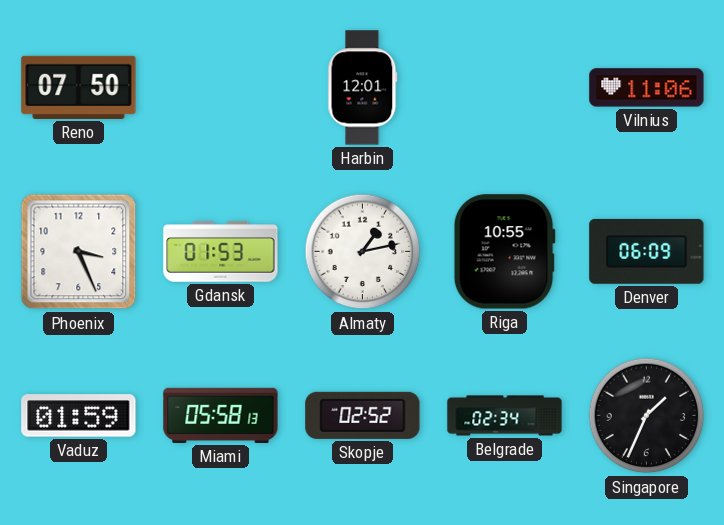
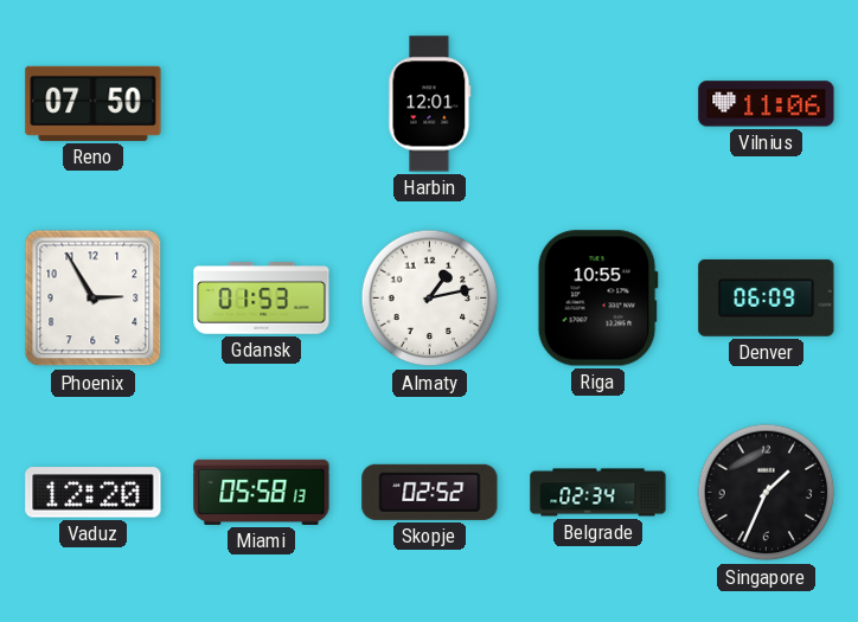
Phoenix: 3:26 -> 2:55 (94, 299)
Vaduz: 01:59 -> 12:20 (94, 493)
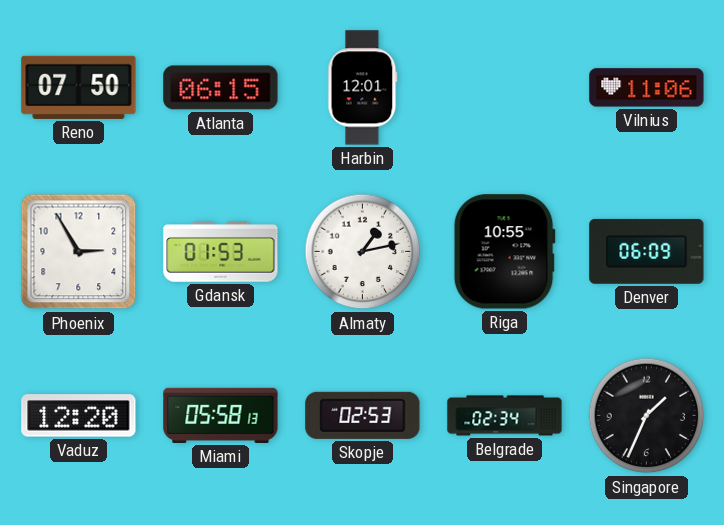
Atlanta: none -> 06:15 (221, 88)
Skopje: 02:52 -> 02:53 (363, 415)
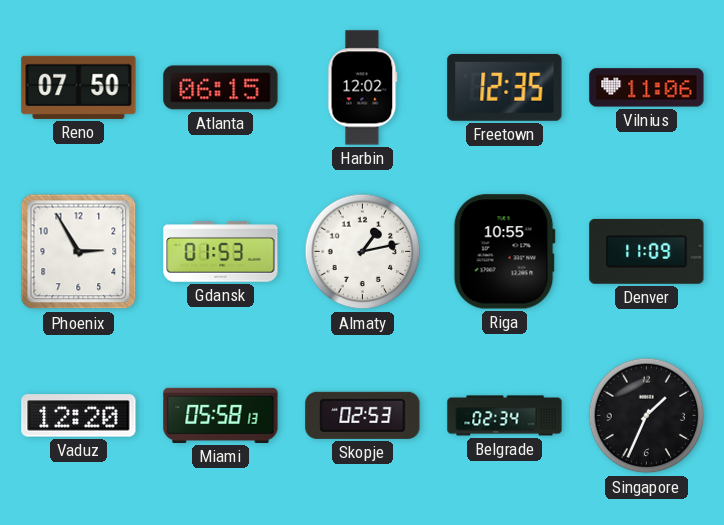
Harbin: 12:01 -> 12:02 (363, 88)
Freetown: none -> 12:35 (505, 87)
Denver: 06:09 -> 11:09 (647, 251)
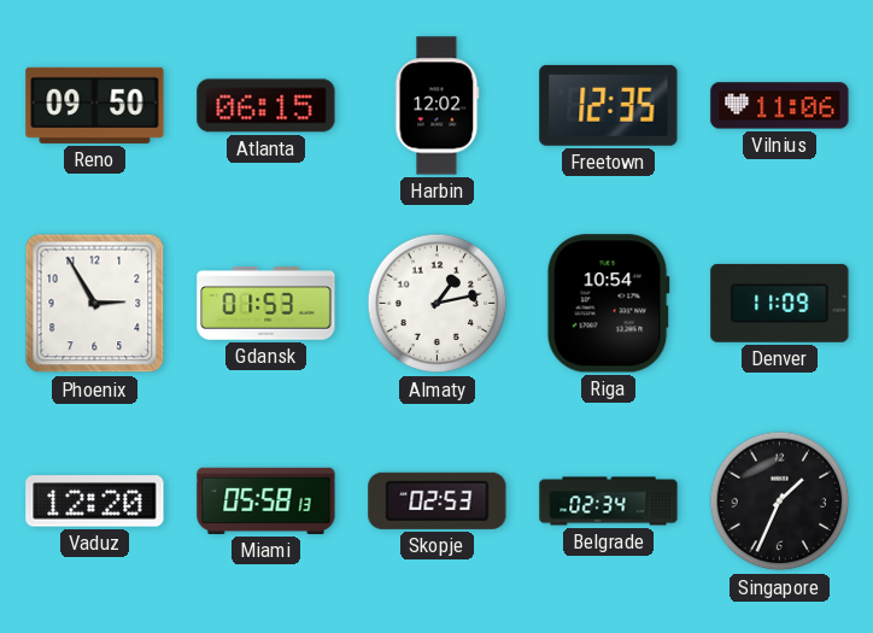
Reno: 07:50 -> 09:50 (95, 105)
Riga: 10:55 -> 10:54 (608, 304)
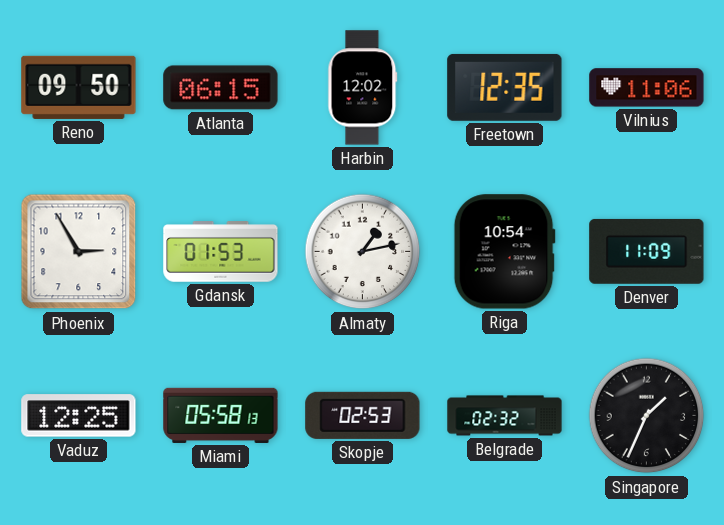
Vaduz: 12:20 -> 12:25 (79, 416)
Belgrade: 02:34 -> 02:32 (505, 416)
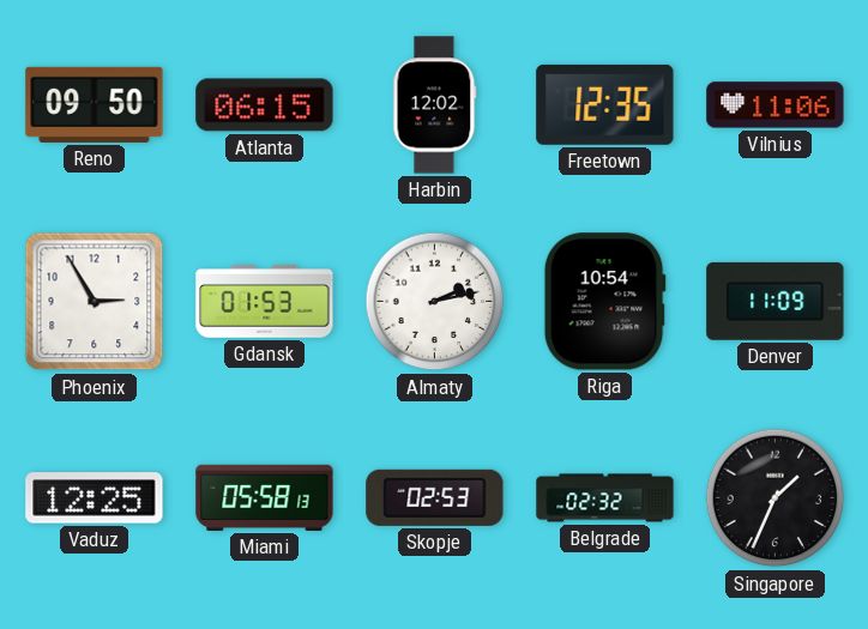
Almaty: 1:13 -> 2:13 (435, 302)
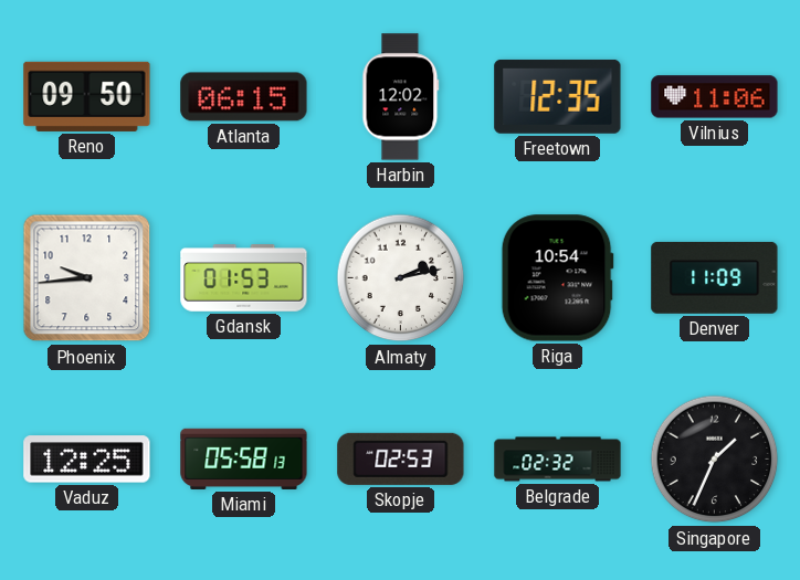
Phoenix: 2:55 -> 9:44 (87, 278)
